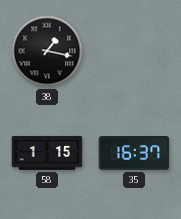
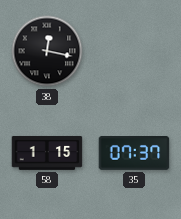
38: 1:17 -> 12:17 (47, 51)
35: 16:37 -> 07:37 (134, 154)
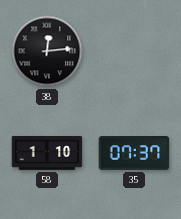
38: 12:17 -> 12:14 (47, 51)
58: 1:15 -> 1:10 (47, 153)
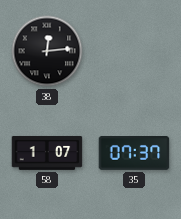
58: 1:10 -> 1:07 (47, 153)
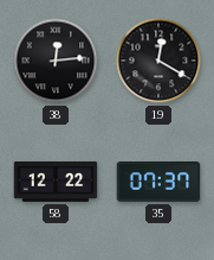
19: none -> 12:20 (158, 61)
58: 1:07 -> 12:22 (56, 182)
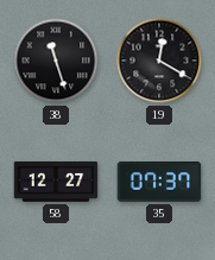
38: 12:14 -> 11:27 (56, 61)
58: 12:22 -> 12:27 (56, 182)
